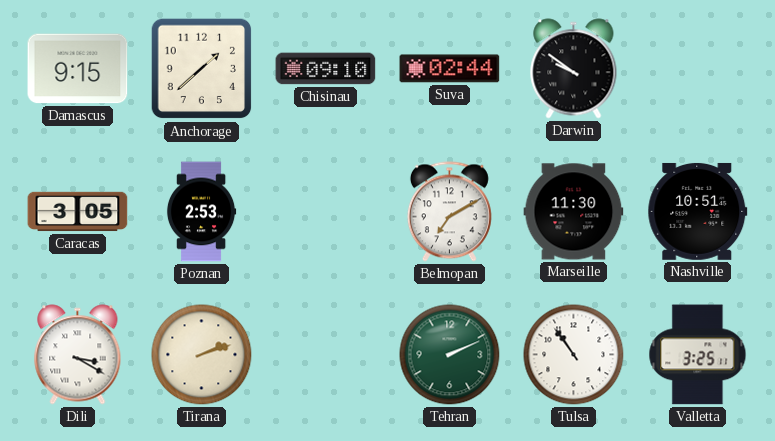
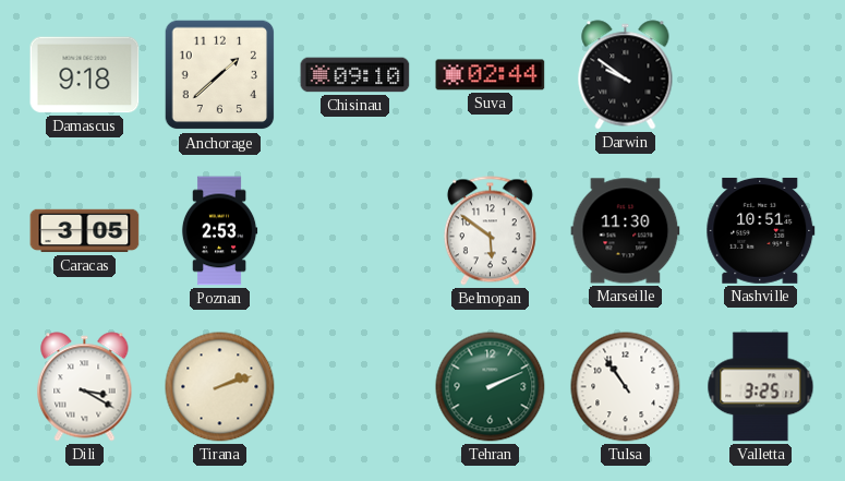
Damascus: 9:15 -> 9:18 (85, 75)
Belmopan: 7:10 -> 5:51 (490, 231)
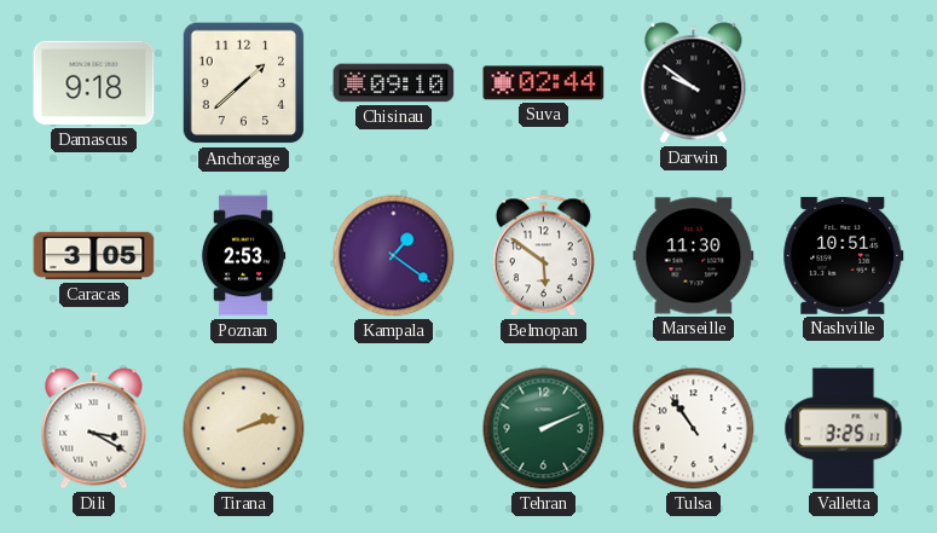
Kampala: none -> 1:21 (394, 256)
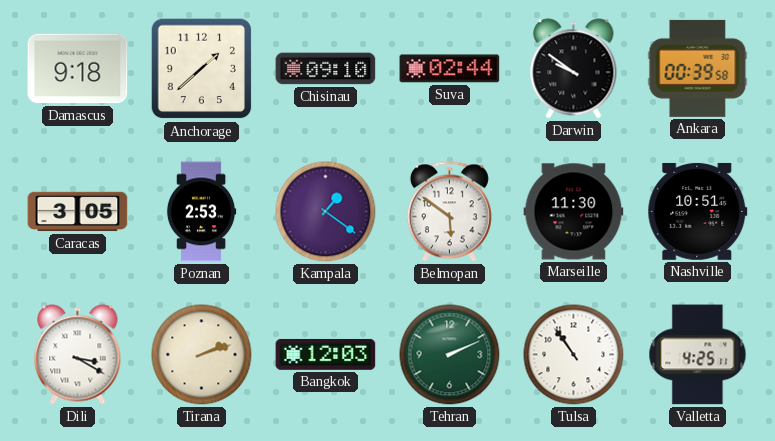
Ankara: none -> 00:39 (698, 68)
Bangkok: none -> 12:03 (326, 354)
Valletta: 3:25 -> 4:25 (698, 355)
